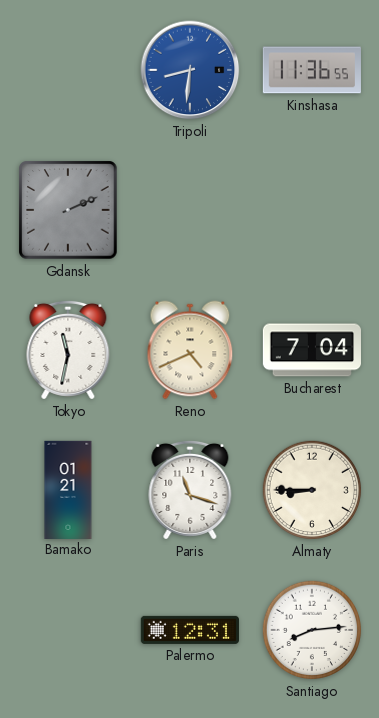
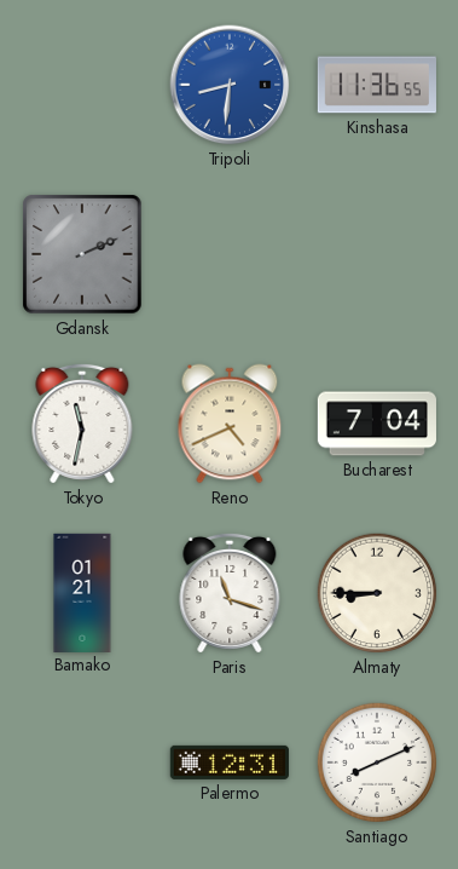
Santiago: 8:14 -> 8:11 (377, 762)
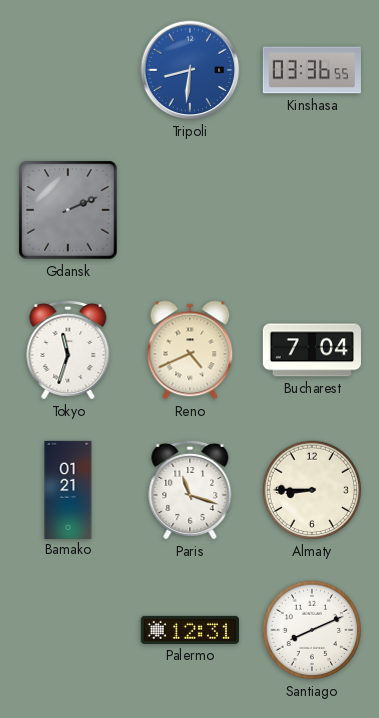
Kinshasa: 11:36 -> 03:36 (312, 70)
Tokyo: 11:32 -> 11:33 (68, 350)
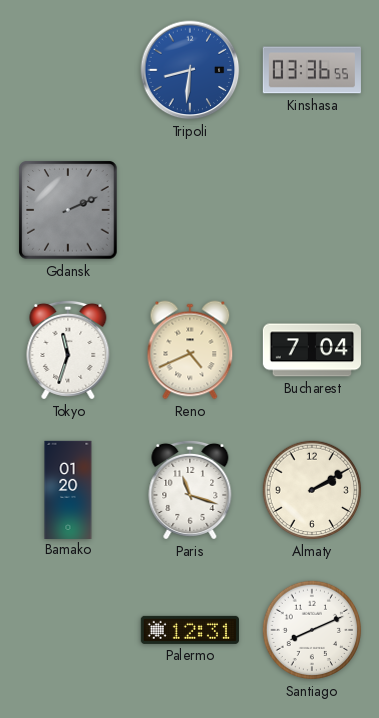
Bamako: 01:21 -> 01:20 (68, 489)
Almaty: 8:45 -> 2:10 (312, 490)
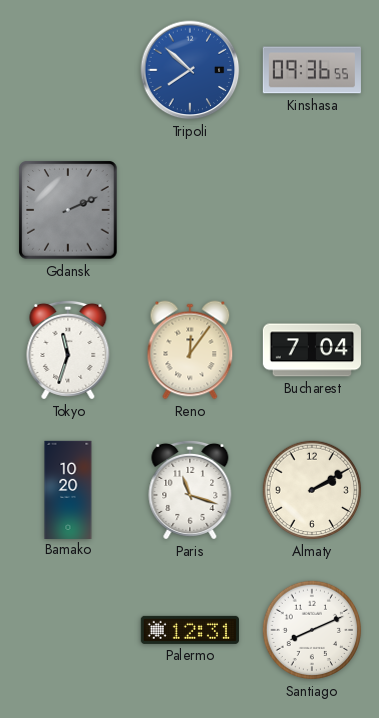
Tripoli: 8:31 -> 7:52 (190, 70)
Kinshasa: 03:36 -> 09:36 (312, 70)
Reno: 4:41 -> 12:06 (190, 350)
Bamako: 01:20 -> 10:20 (68, 489)
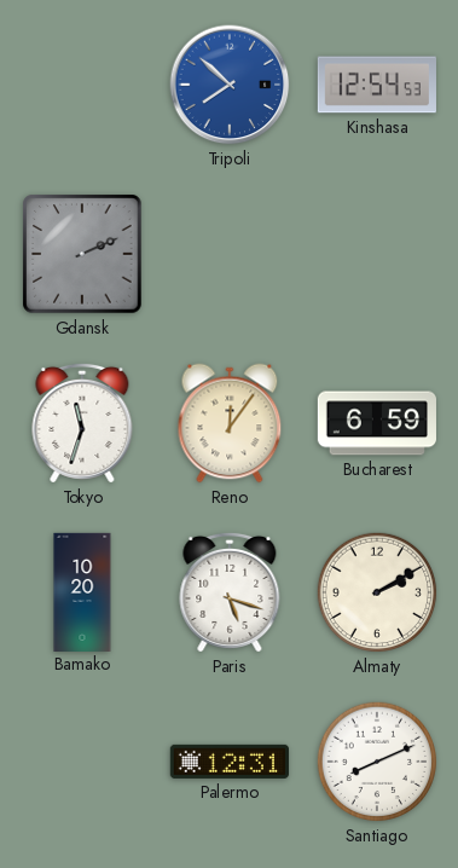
Kinshasa: 09:36 -> 12:54 (377, 85)
Bucharest: 7:04 -> 6:59 (377, 423)
Paris: 11:18 -> 5:18 (230, 592)
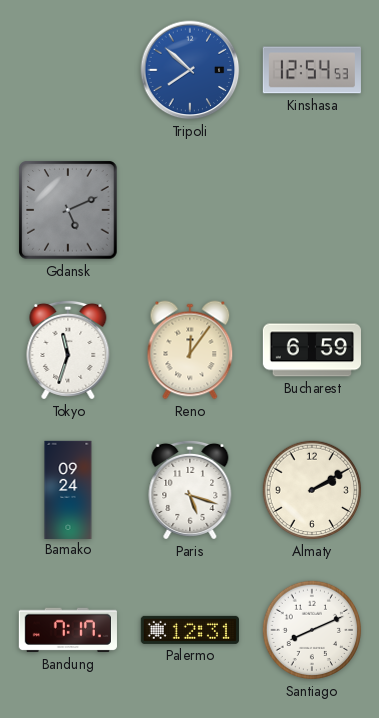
Gdansk: 2:11 -> 5:11 (68, 210)
Bamako: 10:20 -> 09:24 (68, 489)
Bandung: none -> 7:17 (68, 630)
